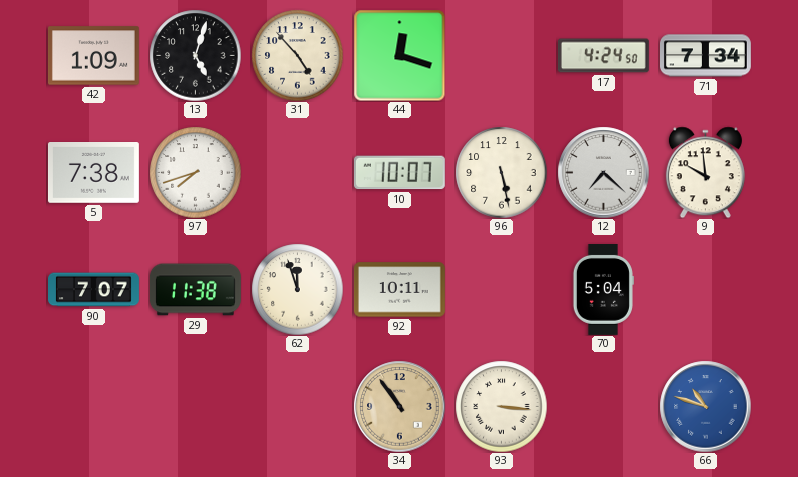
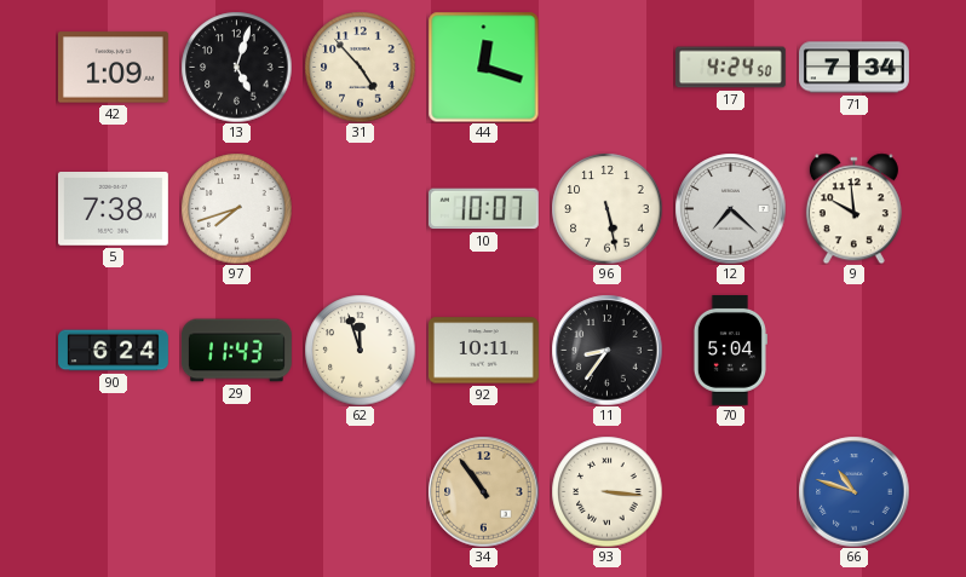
90: 7:07 -> 6:24 (114, 351)
29: 11:38 -> 11:43 (236, 351)
11: none -> 8:36 (606, 350)
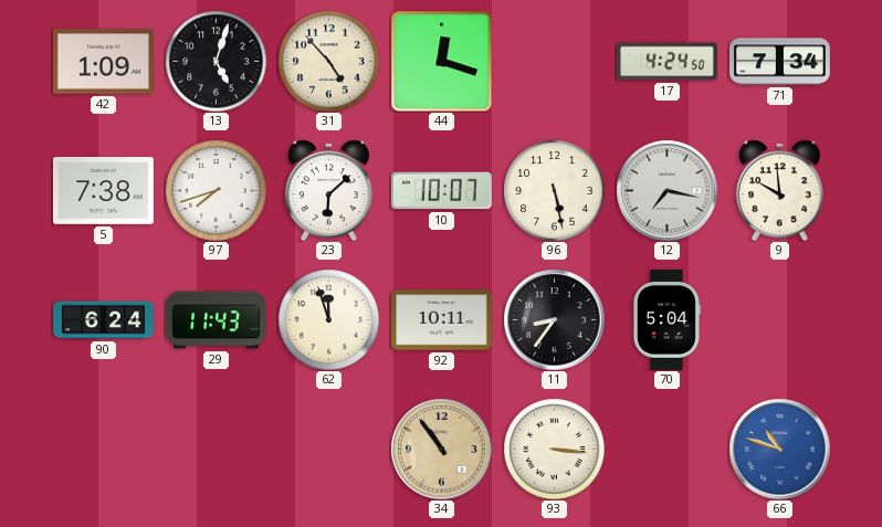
23: none -> 6:08 (328, 190)
12: 7:22 -> 7:17 (666, 190)
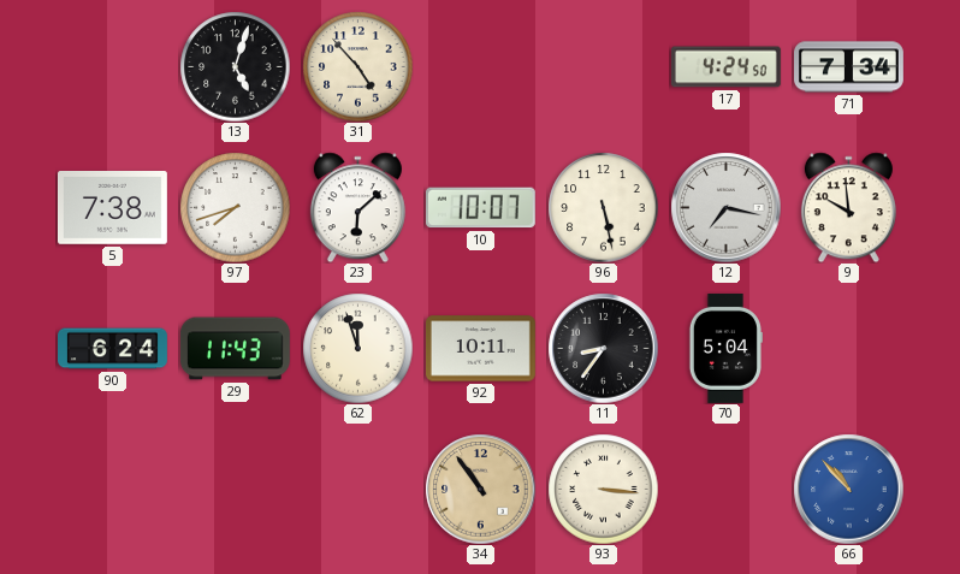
42: 1:09 -> none (103, 62)
44: 12:18 -> none (441, 61)
66: 10:48 -> 10:53 (848, 489)
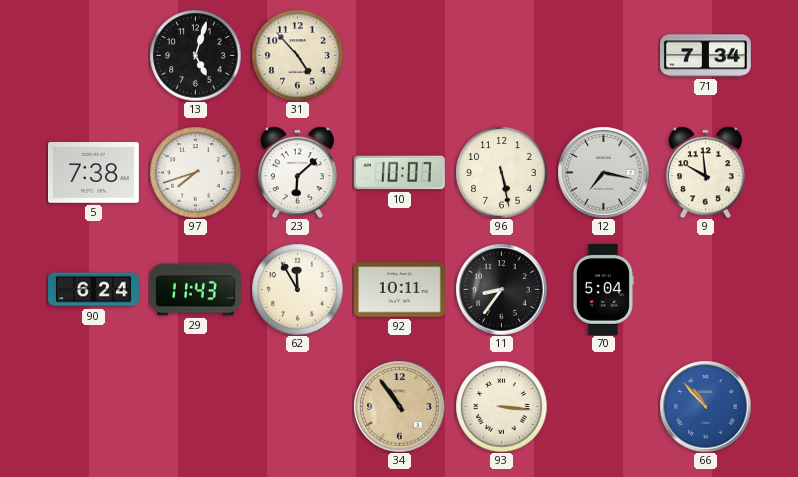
17: 4:24 -> none (725, 67)
62: 11:57 -> 11:55 (297, 289)
